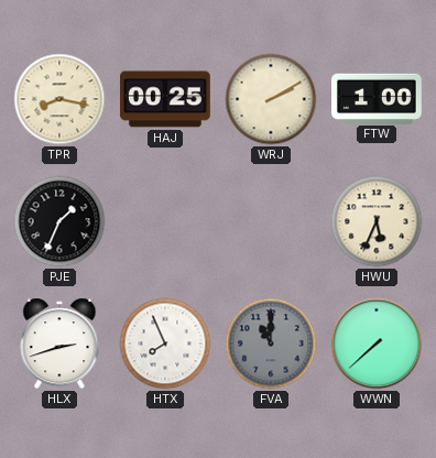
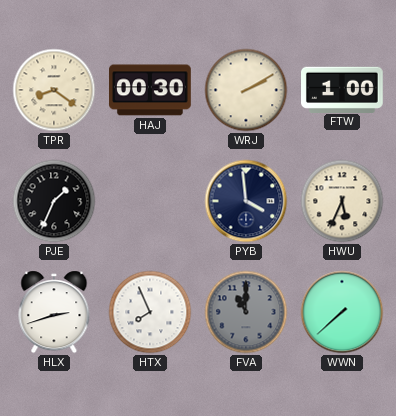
TPR: 8:17 -> 8:21 (54, 90)
HAJ: 00:25 -> 00:30 (151, 90)
PYB: none -> 3:59 (246, 201)
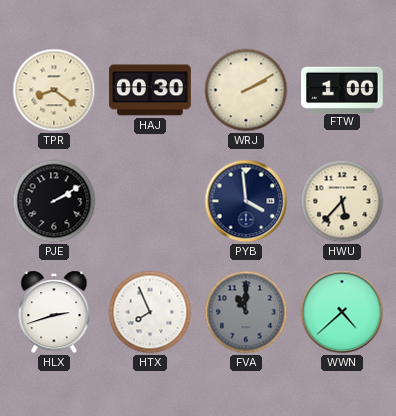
PJE: 1:34 -> 2:10 (54, 201)
HWU: 5:34 -> 5:37 (342, 201)
WWN: 7:38 -> 4:38 (342, 312)
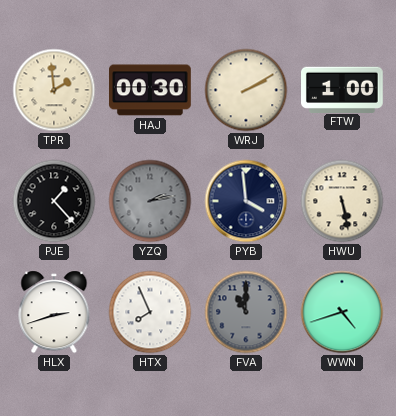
TPR: 8:21 -> 1:59 (54, 90)
PJE: 2:10 -> 1:23 (54, 201)
YZQ: none -> 2:13 (150, 201)
HWU: 5:37 -> 5:28 (342, 201)
WWN: 4:38 -> 4:42 (342, 312)
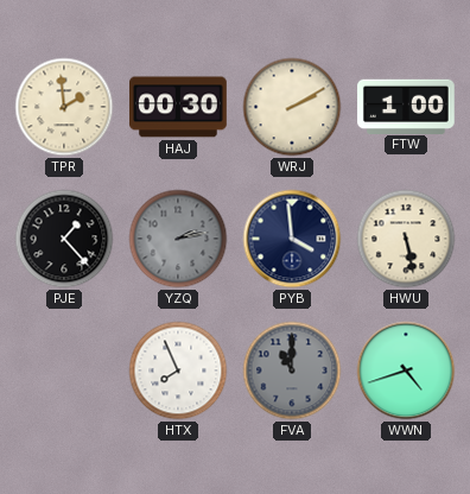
HLX: 2:42 -> none (54, 312)
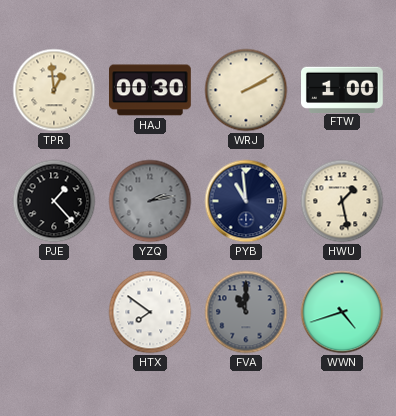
TPR: 1:59 -> 12:59 (54, 90)
PYB: 3:59 -> 10:59 (246, 201)
HWU: 5:28 -> 1:28 (342, 201)
HTX: 7:56 -> 7:51 (150, 312)
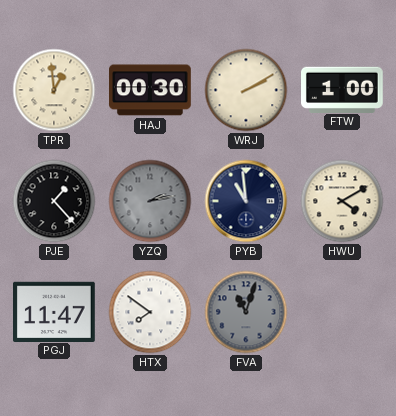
HWU: 1:28 -> 4:10 (342, 201)
PGJ: none -> 11:47 (55, 311)
FVA: 11:00 -> 11:03 (246, 312)
WWN: 4:42 -> none (342, 312)
